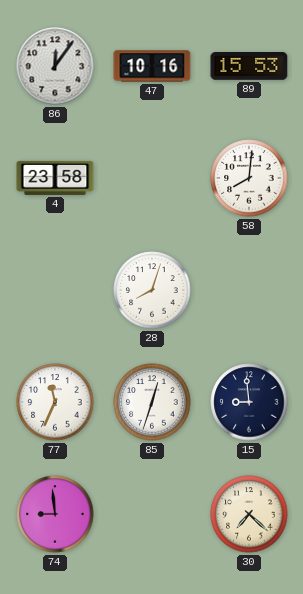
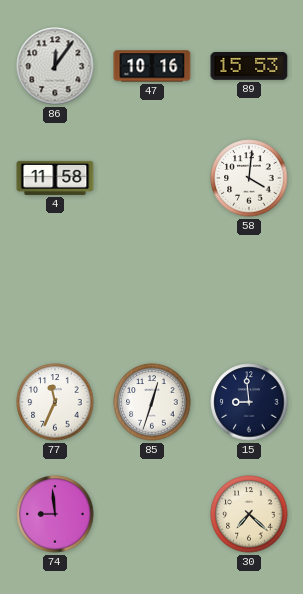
4: 23:58 -> 11:58 (55, 178)
58: 8:01 -> 4:01 (249, 178)
28: 8:03 -> none (152, 290)
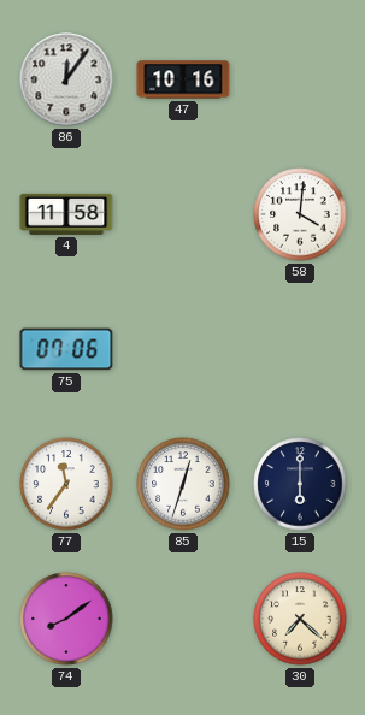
89: 15:53 -> none (249, 67)
75: none -> 07:06 (66, 349)
77: 11:34 -> 11:36 (66, 484)
15: 8:59 -> 6:00 (300, 484)
74: 8:59 -> 8:09 (66, 619)
